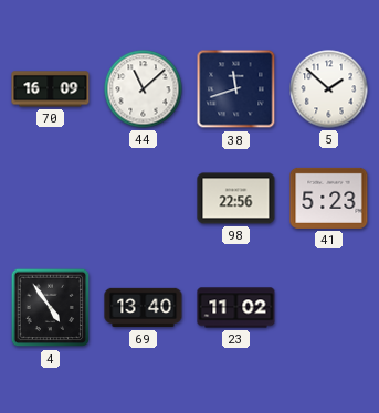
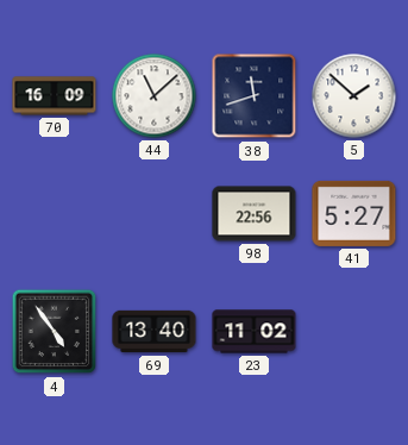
41: 5:23 -> 5:27 (354, 213)
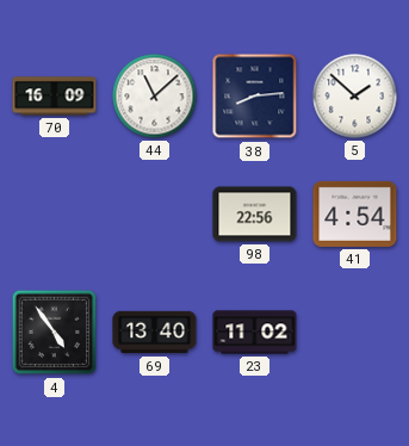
38: 11:42 -> 8:14 (255, 97)
41: 5:27 -> 4:54 (355, 213)
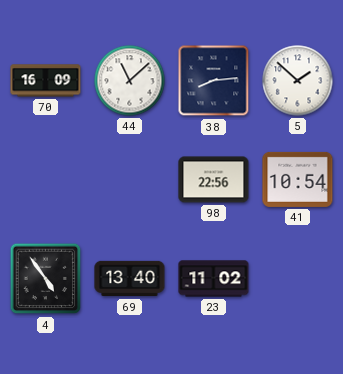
41: 4:54 -> 10:54 (298, 179)
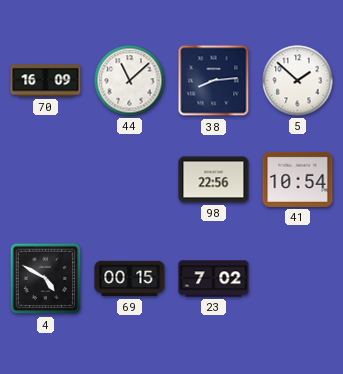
4: 4:54 -> 4:50 (46, 279)
69: 13:40 -> 00:15 (130, 279)
23: 11:02 -> 7:02 (214, 279)
